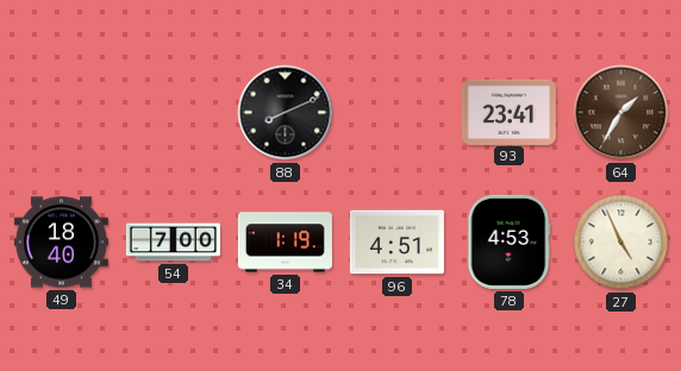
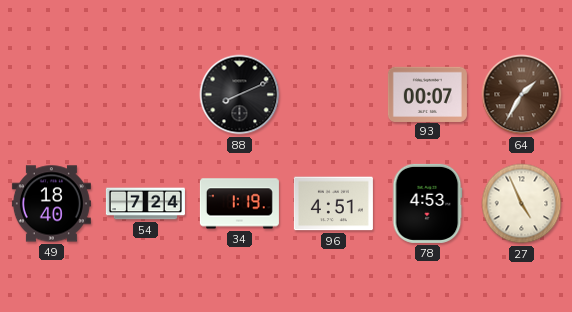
93: 23:41 -> 00:07 (427, 94)
54: 7:00 -> 7:24 (145, 204)
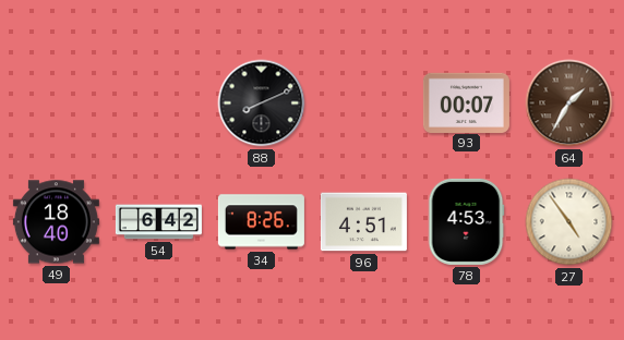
54: 7:24 -> 6:42 (158, 222)
34: 1:19 -> 8:26 (261, 222)
27: 4:56 -> 4:54 (569, 222)
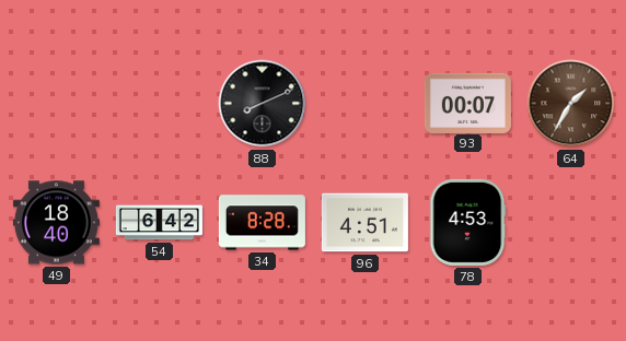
34: 8:26 -> 8:28 (262, 223)
27: 4:54 -> none (569, 222)
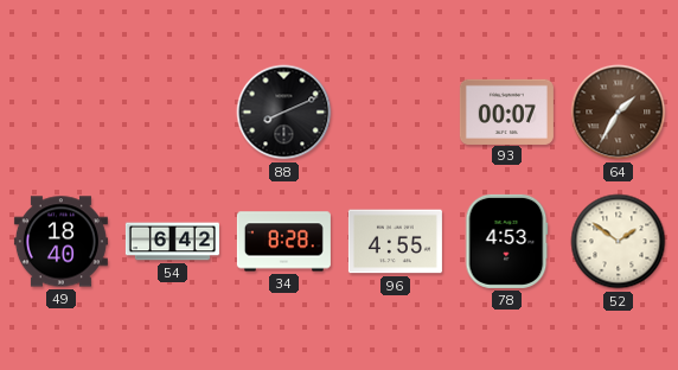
96: 4:51 -> 4:55 (395, 242)
52: none -> 1:51 (619, 242)
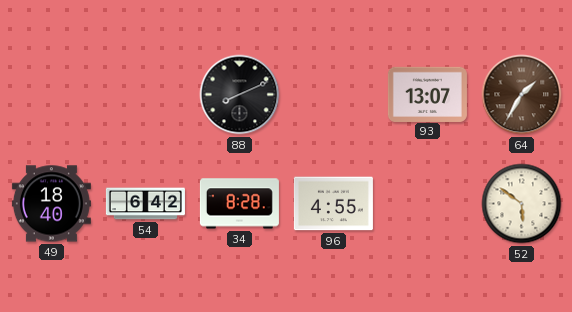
93: 00:07 -> 13:07 (427, 94)
78: 4:53 -> none (506, 241)
52: 1:51 -> 5:51 (522, 204)
